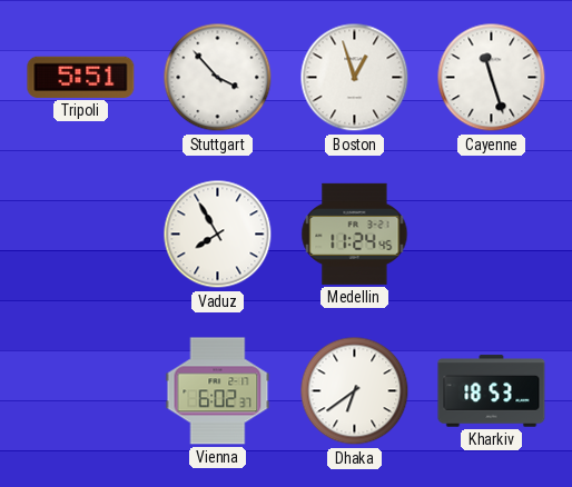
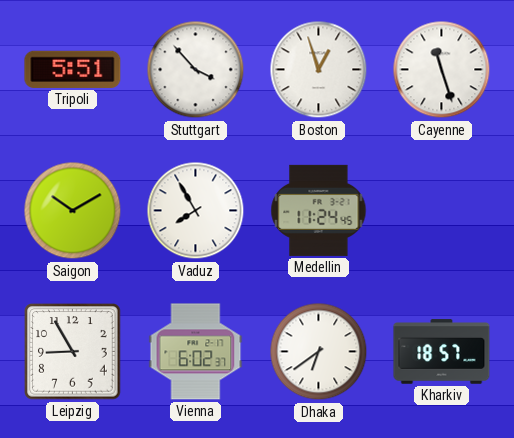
Saigon: none -> 10:10 (73, 211)
Leipzig: none -> 8:55 (73, 352)
Kharkiv: 18:53 -> 18:57 (442, 352)
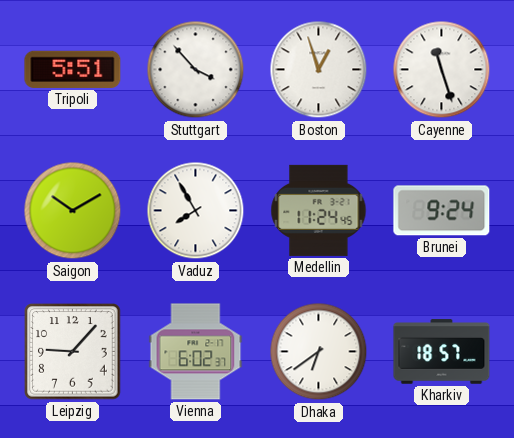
Brunei: none -> 9:24 (442, 211)
Leipzig: 8:55 -> 9:07 (73, 352)
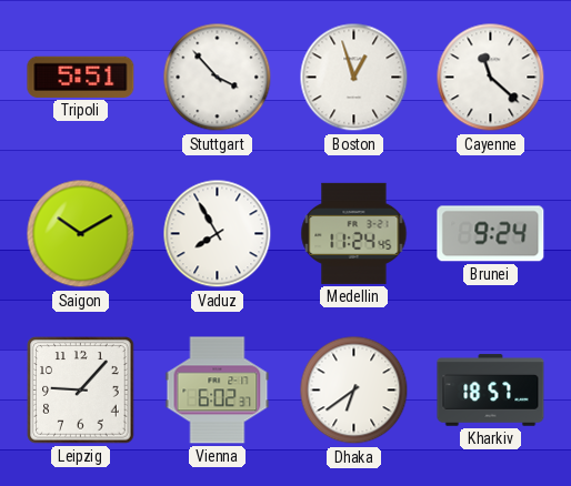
Cayenne: 11:27 -> 11:22 (491, 78)
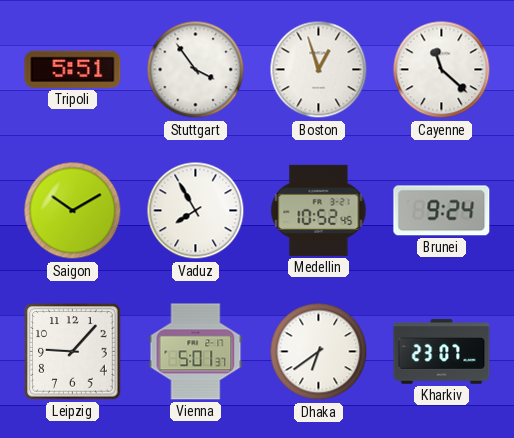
Stuttgart: 3:53 -> 3:54 (196, 70)
Medellin: 11:24 -> 10:52 (319, 210)
Vienna: 6:02 -> 5:01 (196, 352)
Kharkiv: 18:57 -> 23:07 (442, 352)
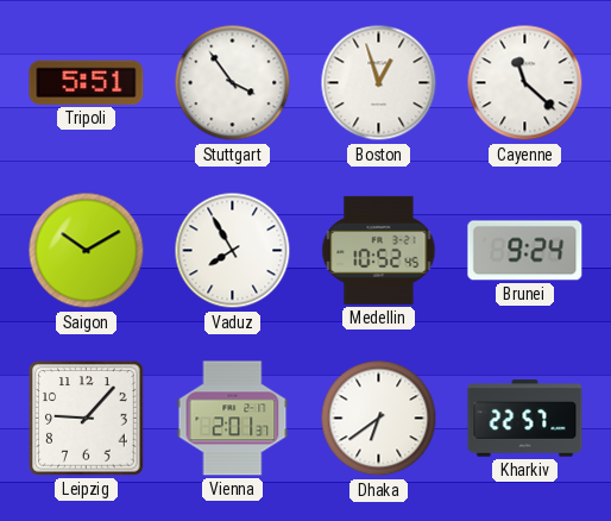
Vienna: 5:01 -> 2:01 (233, 419)
Kharkiv: 23:07 -> 22:57 (525, 419)
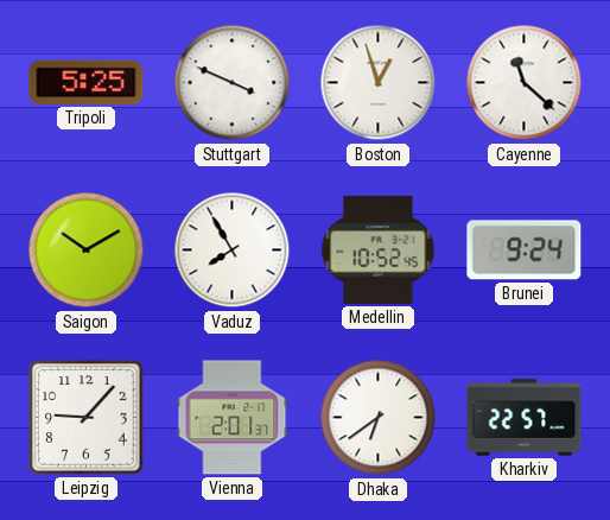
Tripoli: 5:51 -> 5:25 (87, 82)
Stuttgart: 3:54 -> 3:49 (233, 83)
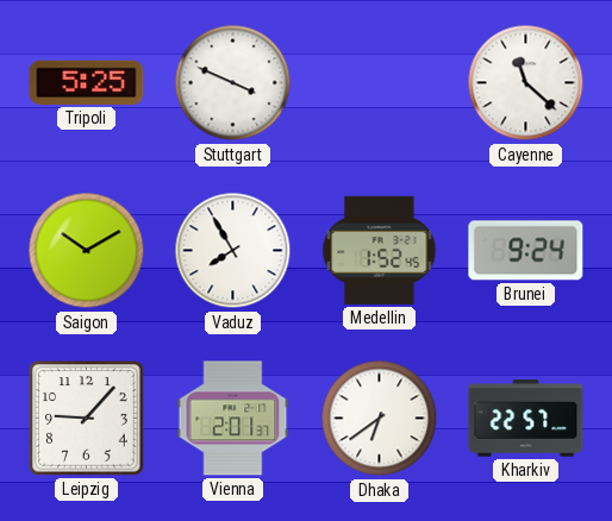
Boston: 12:57 -> none (379, 83)
Medellin: 10:52 -> 1:52 (380, 250)
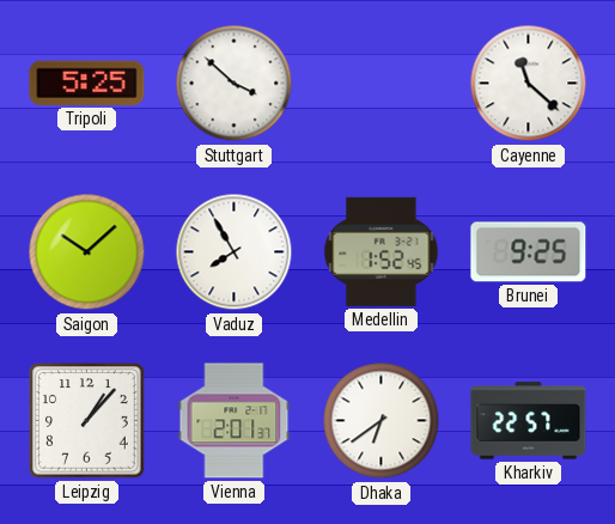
Stuttgart: 3:49 -> 3:52 (235, 84)
Saigon: 10:10 -> 10:08 (87, 252)
Brunei: 9:24 -> 9:25 (529, 252)
Leipzig: 9:07 -> 1:07 (87, 421)
